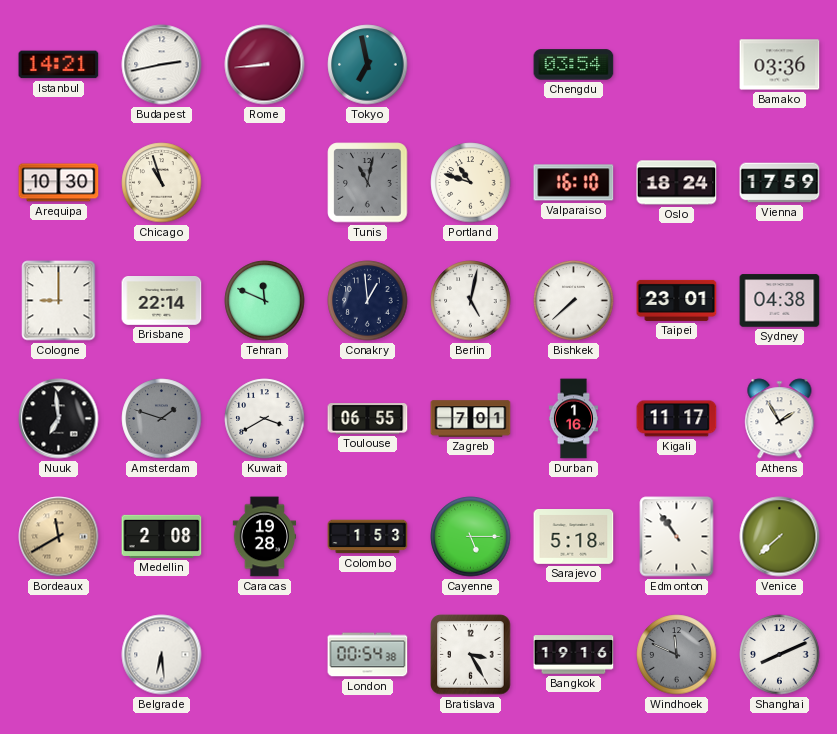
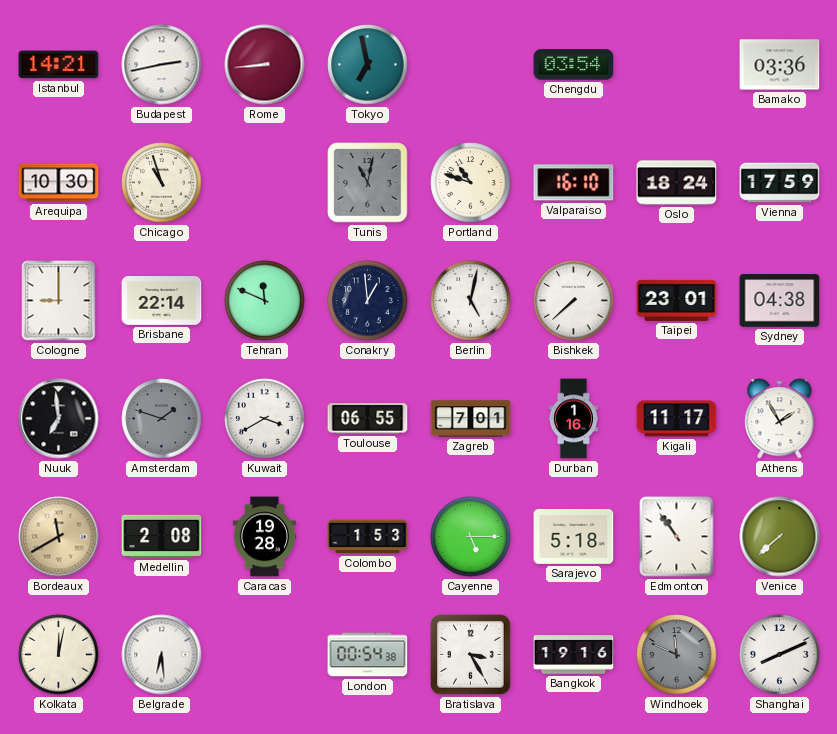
Kolkata: none -> 12:02 (59, 655)
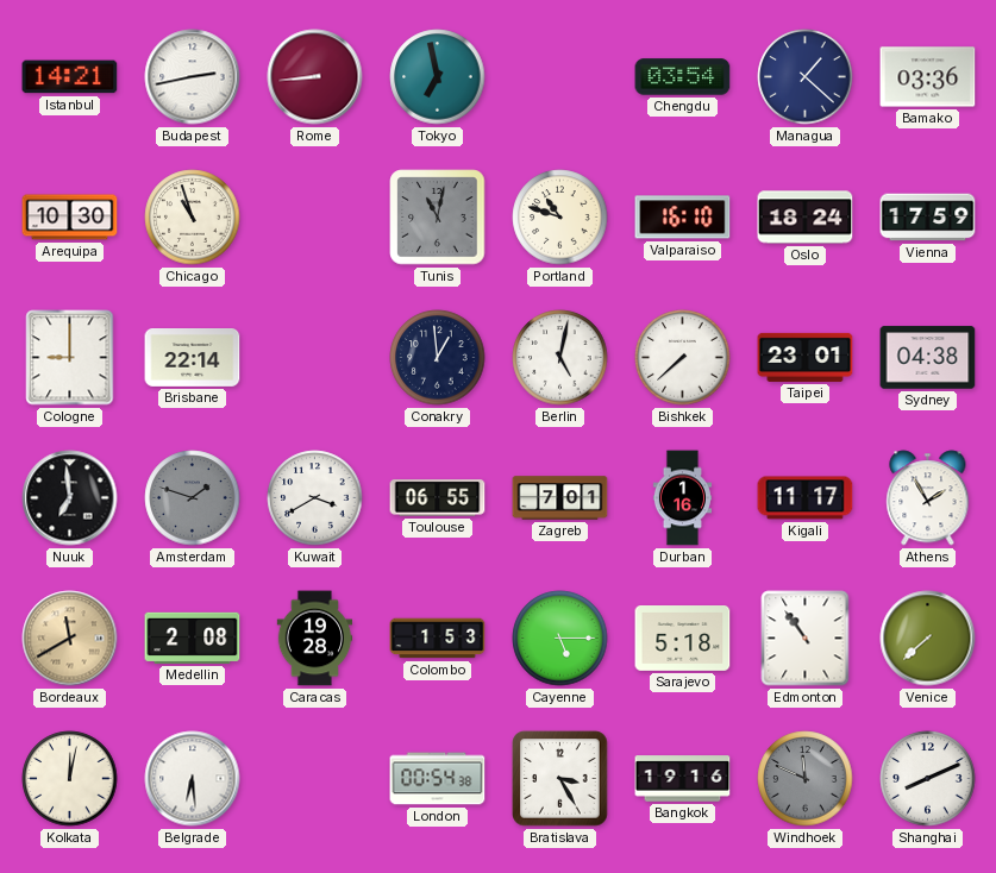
Managua: none -> 1:22 (806, 77)
Tehran: 11:49 -> none (265, 301)
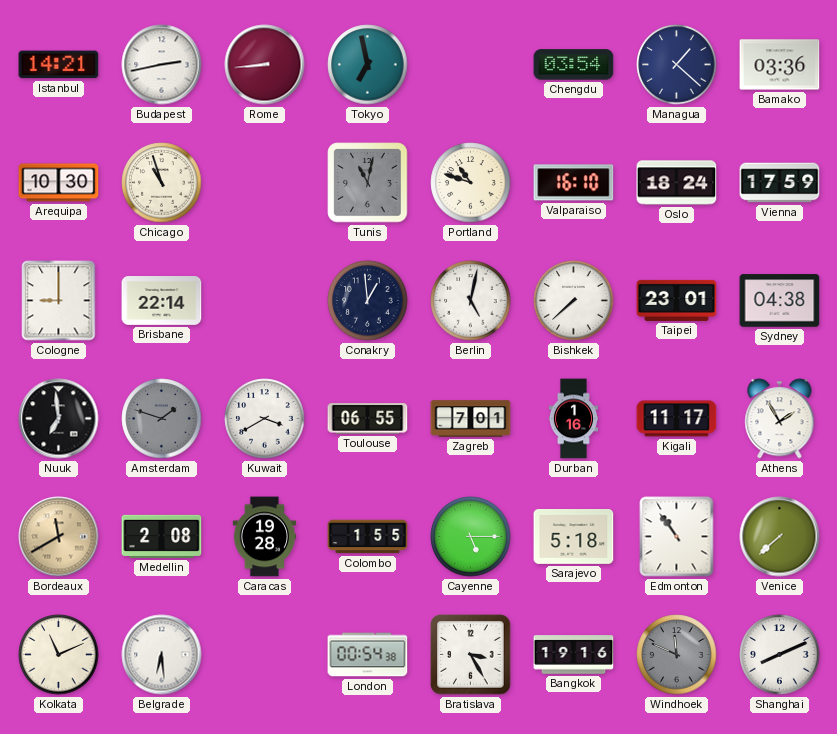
Colombo: 1:53 -> 1:55 (368, 537)
Kolkata: 12:02 -> 11:11 (59, 655)
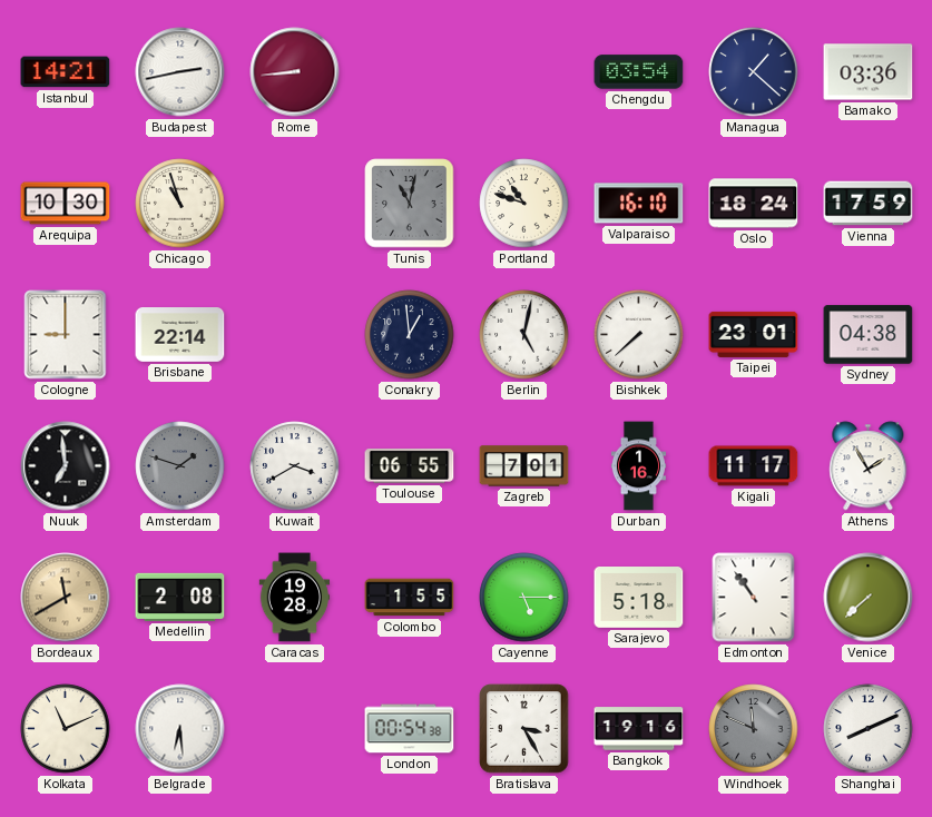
Tokyo: 6:58 -> none (368, 65)
